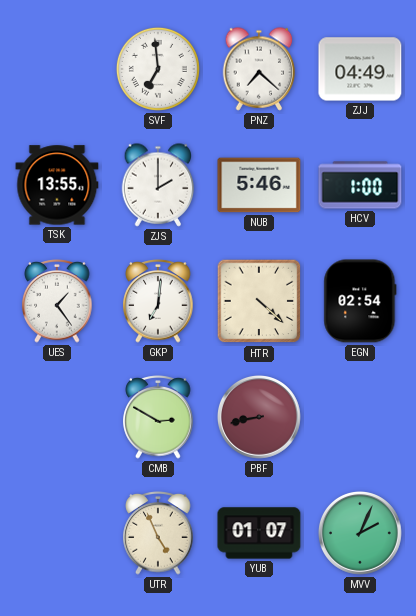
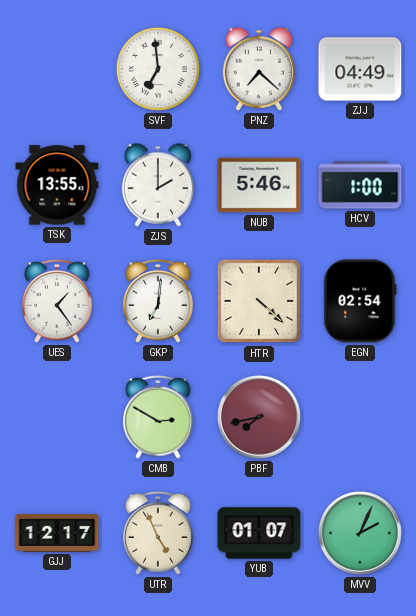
PBF: 8:43 -> 7:43 (259, 417)
GJJ: none -> 12:17 (57, 534)
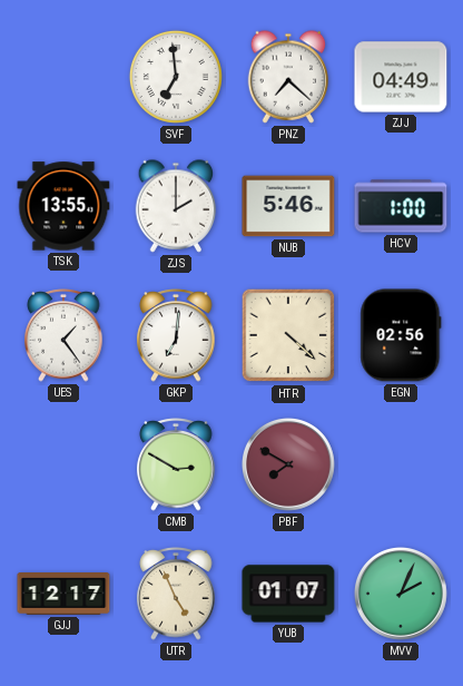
EGN: 02:54 -> 02:56 (401, 335)
PBF: 7:43 -> 7:50 (288, 464)
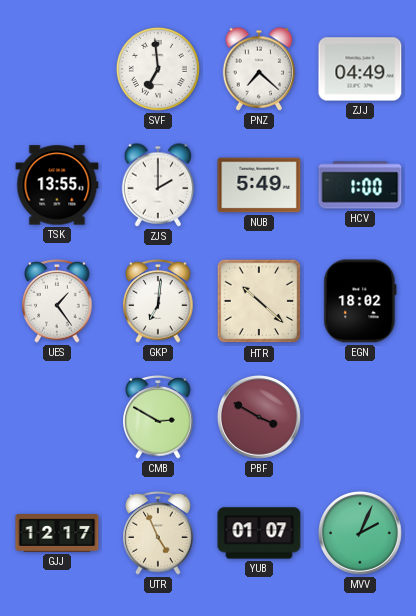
NUB: 5:46 -> 5:49 (259, 185)
HTR: 4:22 -> 10:22 (259, 301)
EGN: 02:56 -> 18:02 (360, 301)
PBF: 7:50 -> 3:50 (259, 417)
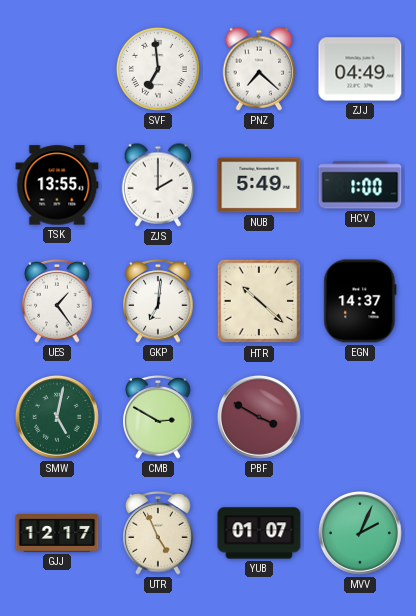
EGN: 18:02 -> 14:37 (360, 301)
SMW: none -> 5:02 (57, 417)
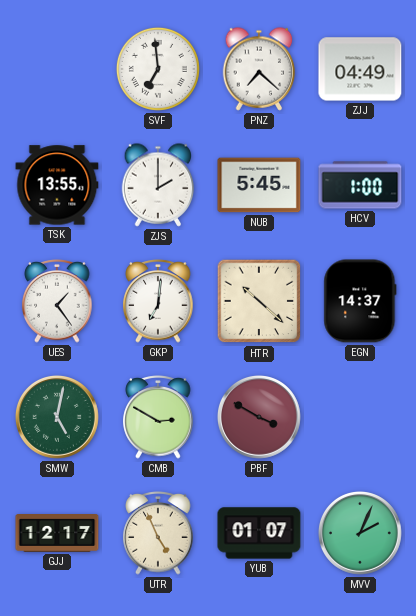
NUB: 5:49 -> 5:45 (259, 185)
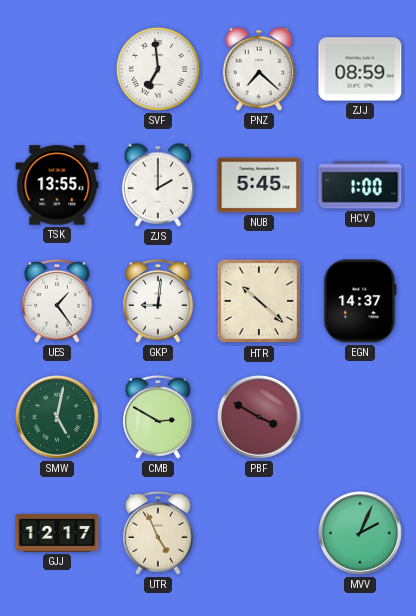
ZJJ: 04:49 -> 08:59 (360, 69)
GKP: 7:01 -> 9:01 (158, 301)
YUB: 01:07 -> none (259, 533)
